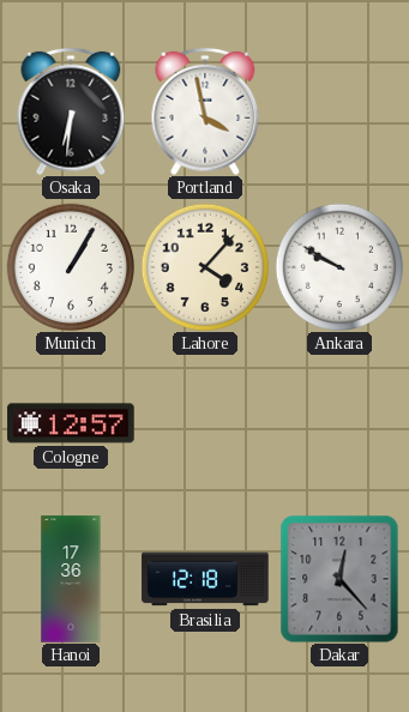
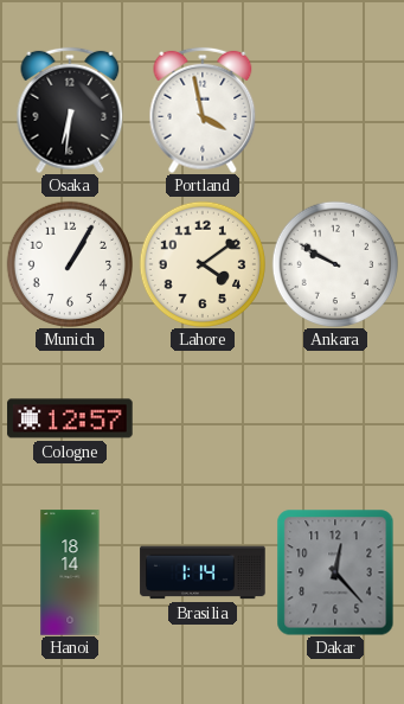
Lahore: 4:07 -> 4:09 (201, 263)
Hanoi: 17:36 -> 18:14 (70, 572)
Brasilia: 12:18 -> 1:14 (203, 572)
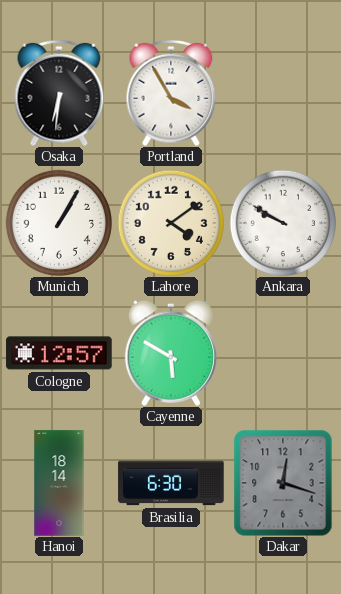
Portland: 3:58 -> 3:55 (171, 93)
Cayenne: none -> 5:50 (170, 353)
Brasilia: 1:14 -> 6:30 (171, 483)
Dakar: 12:23 -> 12:18 (283, 483)
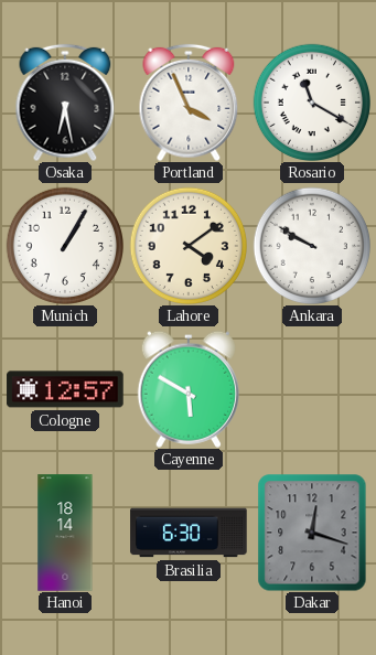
Osaka: 6:31 -> 6:28 (65, 103)
Portland: 3:55 -> 3:56 (189, 103)
Rosario: none -> 11:20 (311, 101)
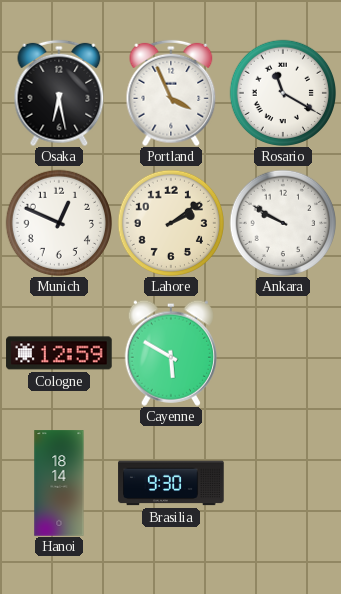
Munich: 1:05 -> 12:49 (58, 222)
Lahore: 4:09 -> 2:09 (170, 222)
Cologne: 12:57 -> 12:59 (59, 353)
Brasilia: 6:30 -> 9:30 (171, 483)
Dakar: 12:18 -> none (312, 533)
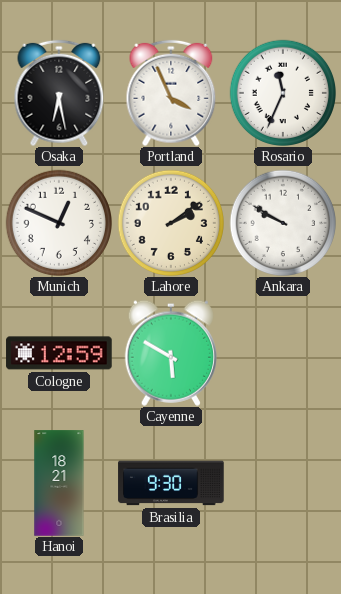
Rosario: 11:20 -> 11:34 (282, 92)
Hanoi: 18:14 -> 18:21 (59, 483)
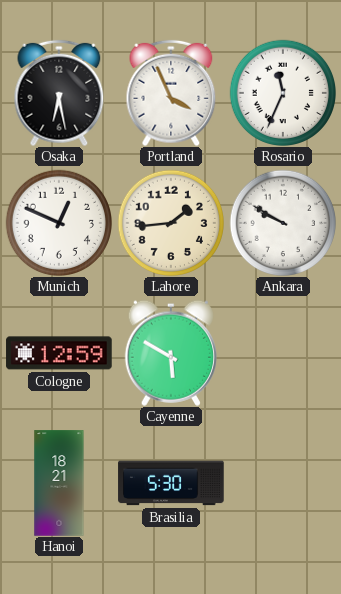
Lahore: 2:09 -> 1:44 (170, 222)
Brasilia: 9:30 -> 5:30 (171, 483)
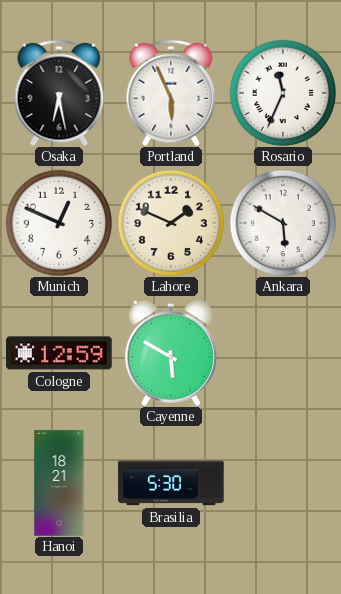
Portland: 3:56 -> 5:56 (171, 93)
Lahore: 1:44 -> 1:49 (170, 222)
Ankara: 9:50 -> 5:50 (282, 222)
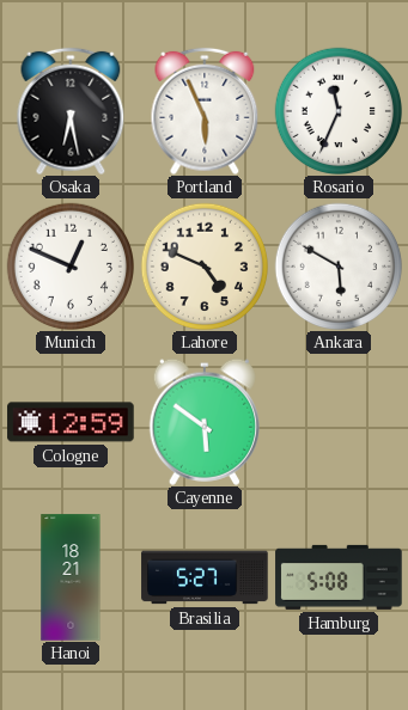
Lahore: 1:49 -> 4:49 (203, 265)
Cayenne: 5:50 -> 5:51 (203, 422)
Brasilia: 5:30 -> 5:27 (205, 577)
Hamburg: none -> 5:08 (339, 577)
